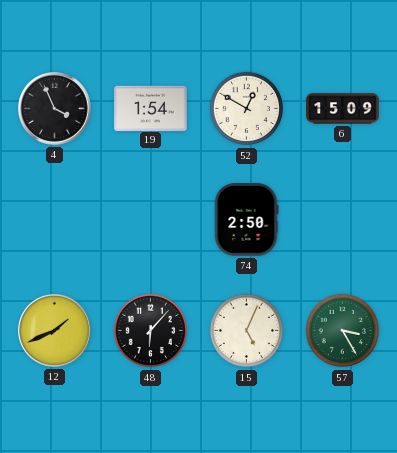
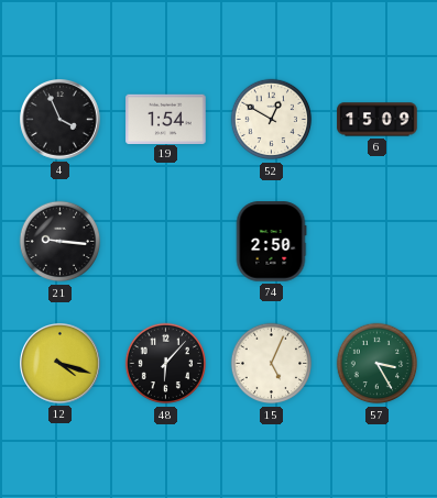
21: none -> 9:16 (61, 242)
12: 1:41 -> 4:18 (61, 364)
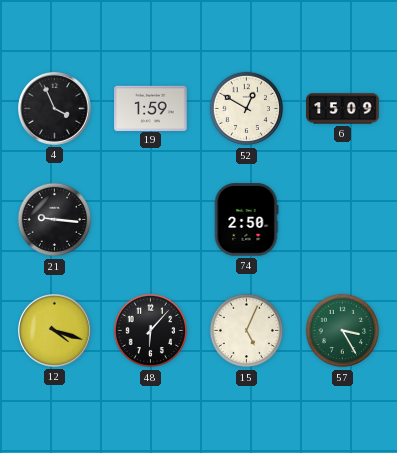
19: 1:54 -> 1:59 (151, 108)
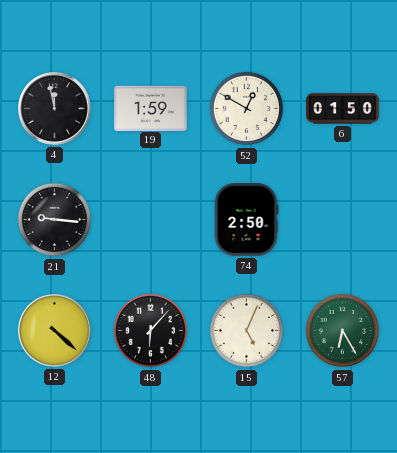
4: 3:56 -> 11:58 (55, 109)
6: 15:09 -> 01:50 (343, 109)
12: 4:18 -> 4:22 (55, 331)
57: 3:25 -> 6:25 (343, 331)
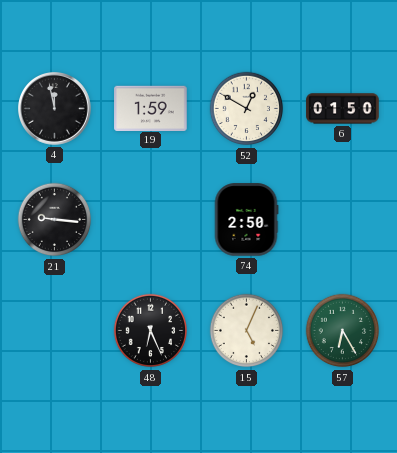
12: 4:22 -> none (55, 331)
48: 6:07 -> 6:26 (151, 331)
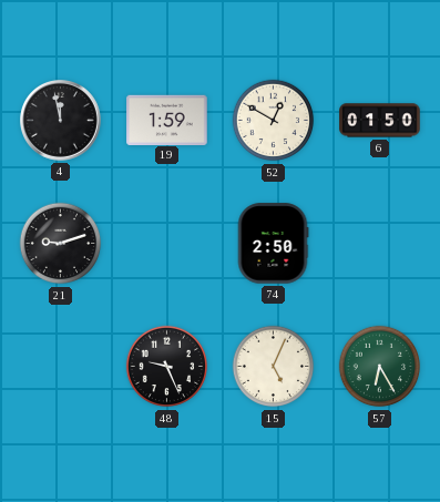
21: 9:16 -> 9:12 (61, 244)
48: 6:26 -> 9:26 (167, 367)
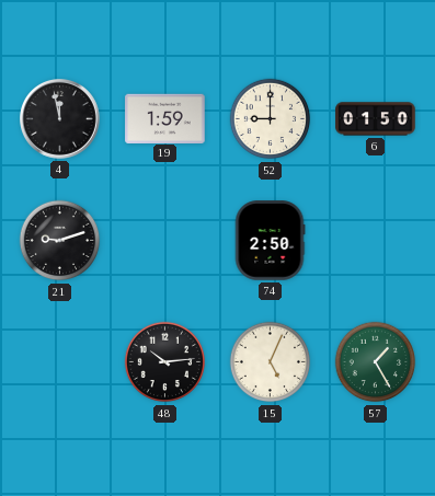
52: 12:50 -> 9:00 (271, 119)
48: 9:26 -> 10:14 (165, 362)
57: 6:25 -> 1:25 (376, 362)
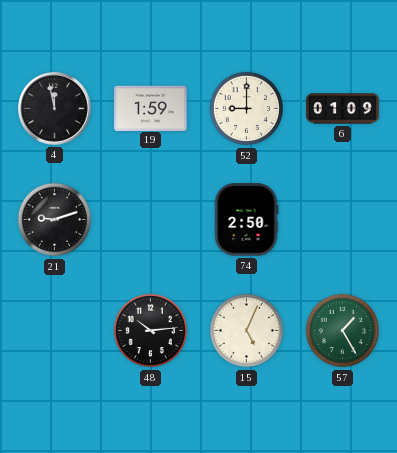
6: 01:50 -> 01:09 (343, 109)
